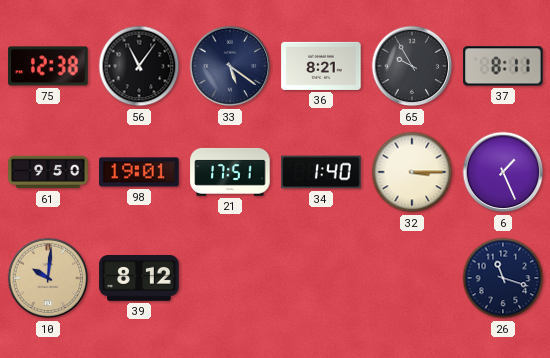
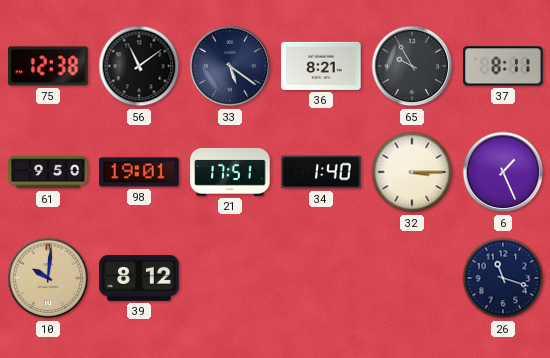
56: 11:06 -> 11:09 (139, 66)
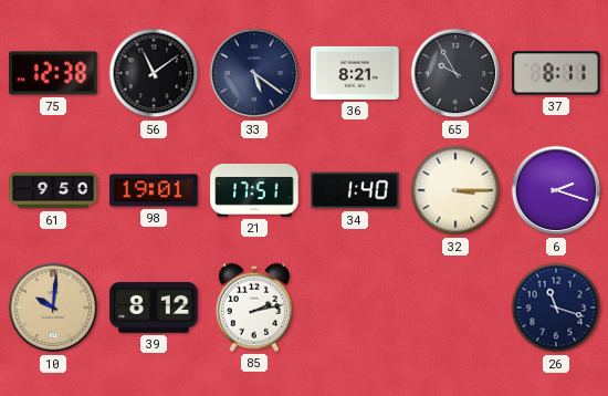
6: 1:26 -> 2:18 (556, 190)
85: none -> 2:13 (253, 308)
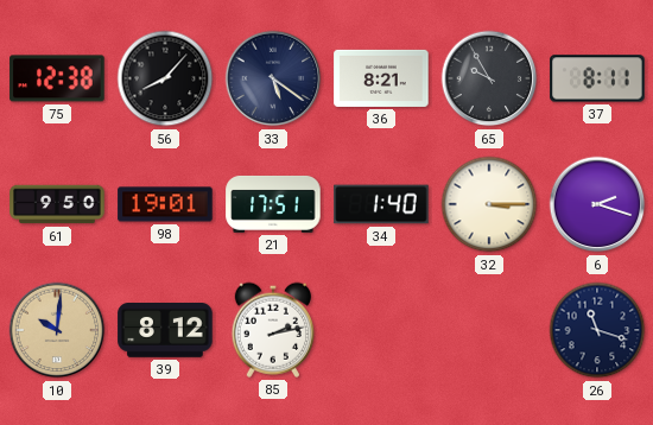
56: 11:09 -> 8:07 (165, 78)
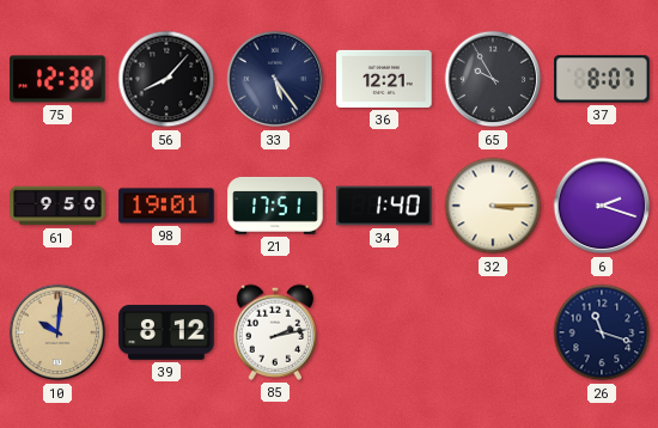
33: 5:21 -> 5:24 (275, 79)
36: 8:21 -> 12:21 (384, 79)
37: 8:11 -> 8:07 (602, 79)
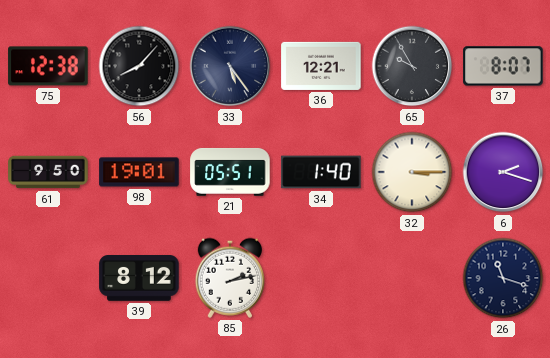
21: 17:51 -> 05:51 (230, 172)
10: 10:01 -> none (57, 332)
